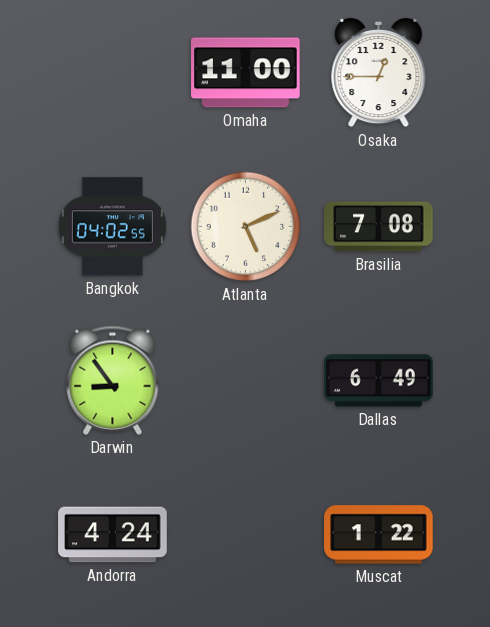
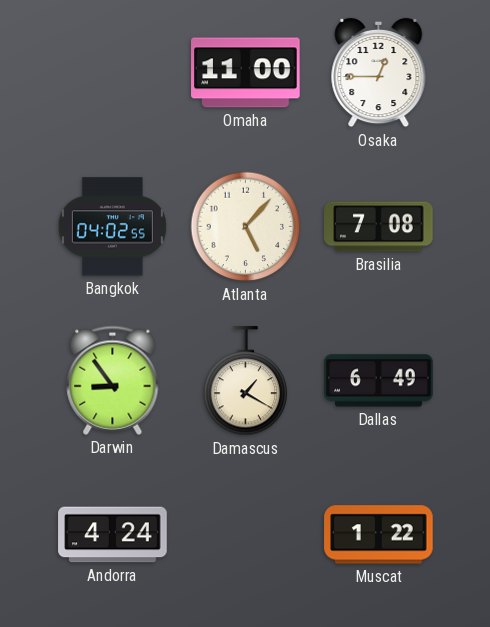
Atlanta: 5:11 -> 5:07 (246, 227)
Damascus: none -> 1:20 (246, 381)
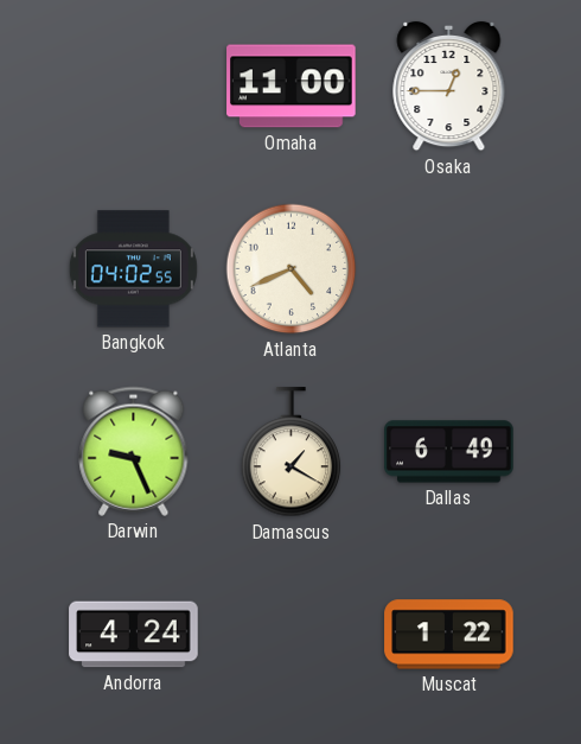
Atlanta: 5:07 -> 4:41 (292, 269)
Brasilia: 7:08 -> none (379, 227)
Darwin: 8:54 -> 9:26 (134, 451)
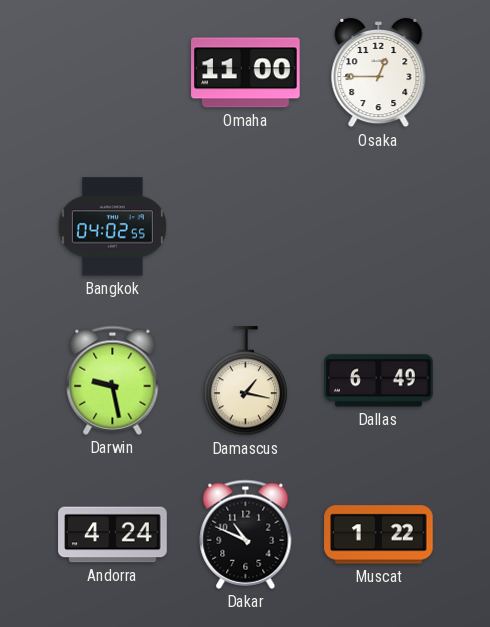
Atlanta: 4:41 -> none (292, 269)
Darwin: 9:26 -> 9:28 (113, 380)
Damascus: 1:20 -> 1:17 (246, 381)
Dakar: none -> 10:49 (246, 534)
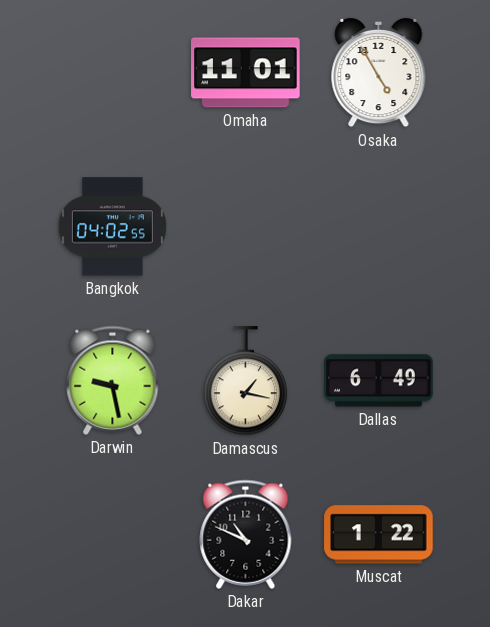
Omaha: 11:00 -> 11:01 (246, 73)
Osaka: 12:45 -> 4:55 (379, 73)
Andorra: 4:24 -> none (113, 535)
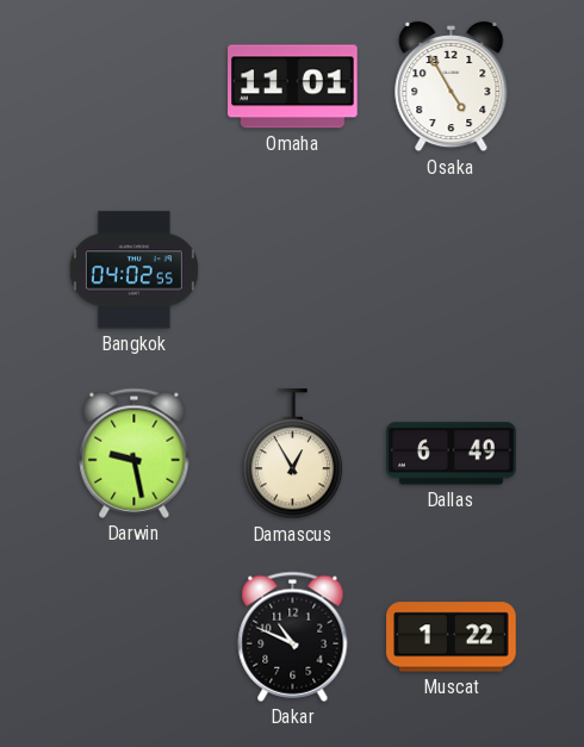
Damascus: 1:17 -> 12:55 (293, 454)
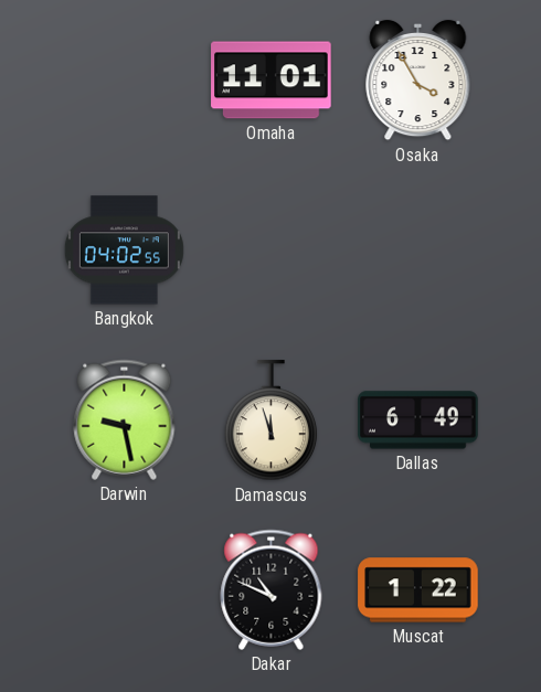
Osaka: 4:55 -> 3:55 (418, 81)
Damascus: 12:55 -> 11:57 (272, 420)
